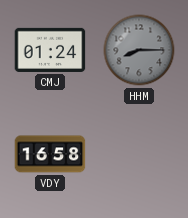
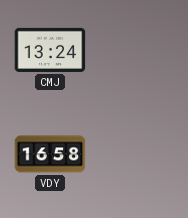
CMJ: 01:24 -> 13:24 (50, 50)
HHM: 8:15 -> none (139, 50)
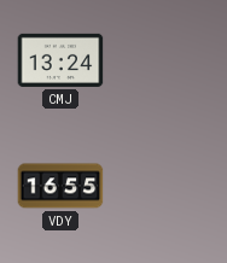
VDY: 16:58 -> 16:55 (60, 186)
